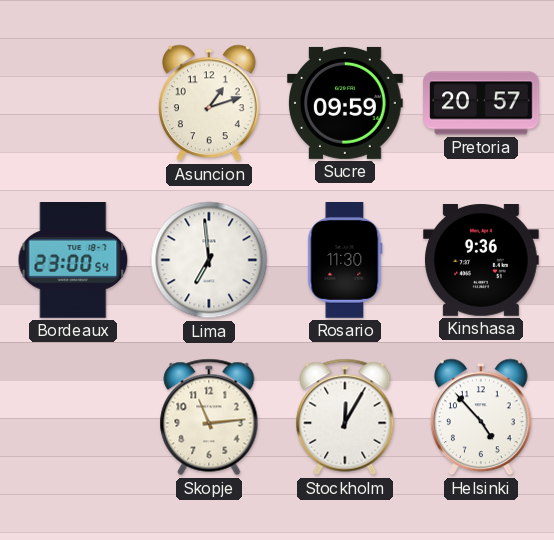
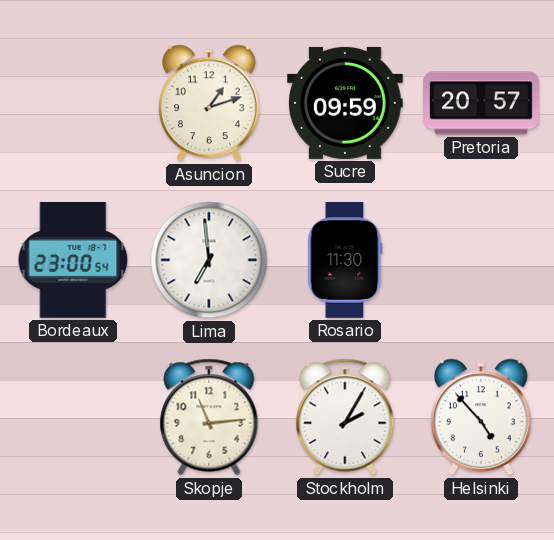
Kinshasa: 9:36 -> none (482, 261)
Stockholm: 12:05 -> 2:05 (345, 417)
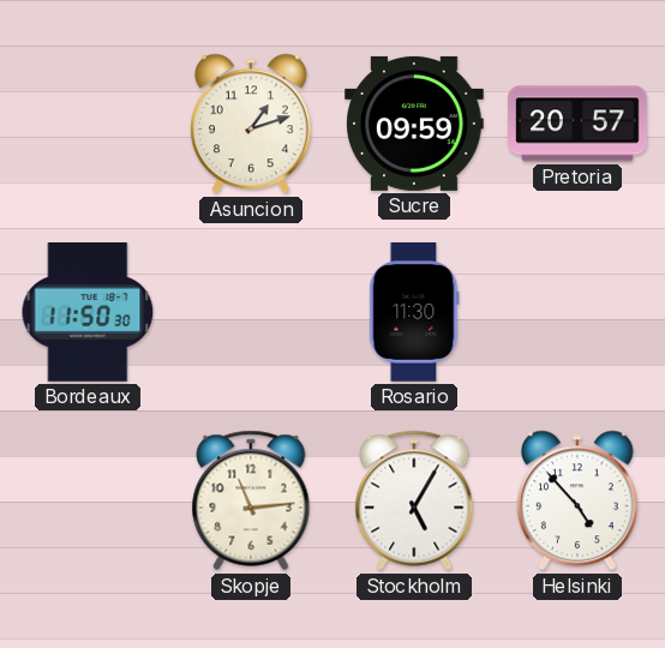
Bordeaux: 23:00 -> 11:50 (88, 313)
Lima: 6:59 -> none (209, 260)
Stockholm: 2:05 -> 5:05 (414, 500)
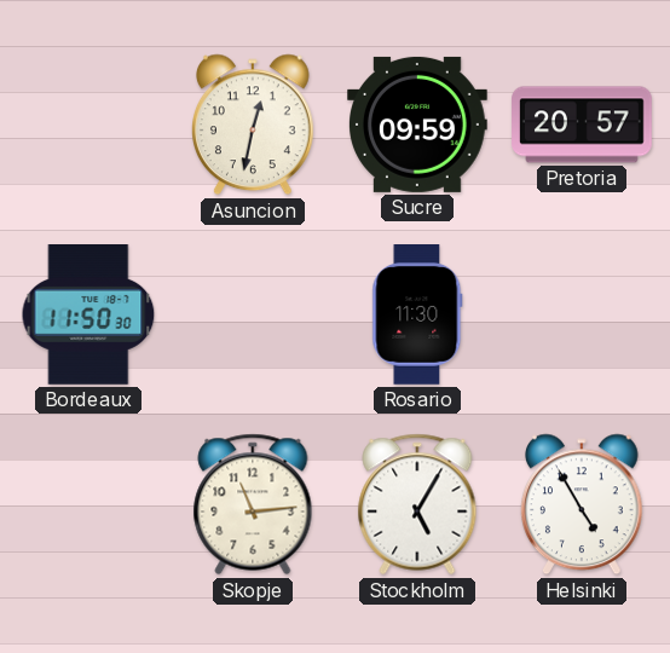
Asuncion: 1:12 -> 12:32 (254, 125)
Helsinki: 4:53 -> 4:55 (583, 504)
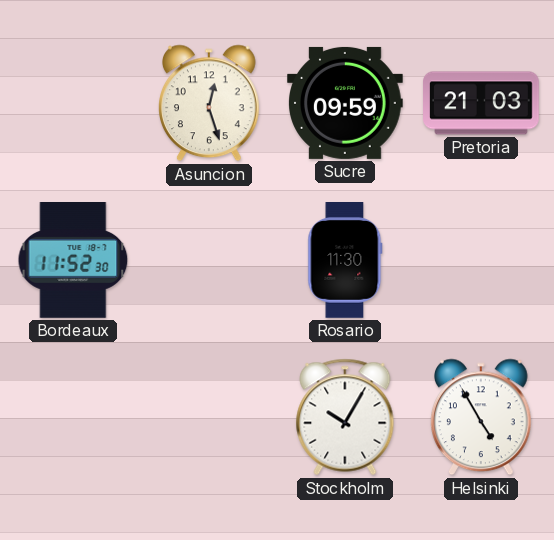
Asuncion: 12:32 -> 12:27 (210, 103)
Pretoria: 20:57 -> 21:03 (481, 103)
Bordeaux: 11:50 -> 11:52 (73, 261)
Skopje: 11:14 -> none (253, 504)
Stockholm: 5:05 -> 10:05 (345, 417)
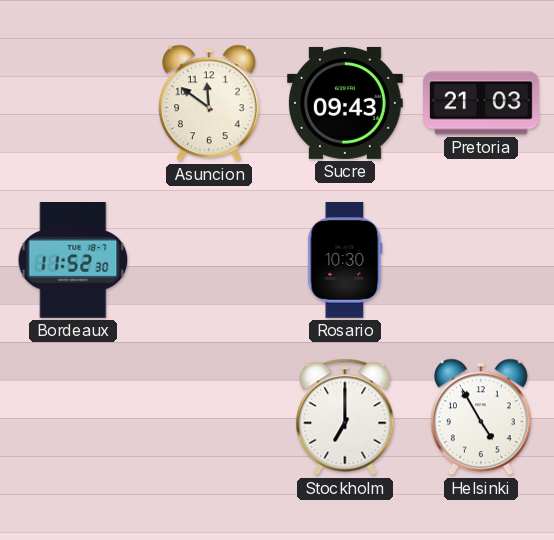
Asuncion: 12:27 -> 11:51 (210, 103)
Sucre: 09:59 -> 09:43 (346, 103)
Rosario: 11:30 -> 10:30 (345, 260)
Stockholm: 10:05 -> 7:00 (345, 417)
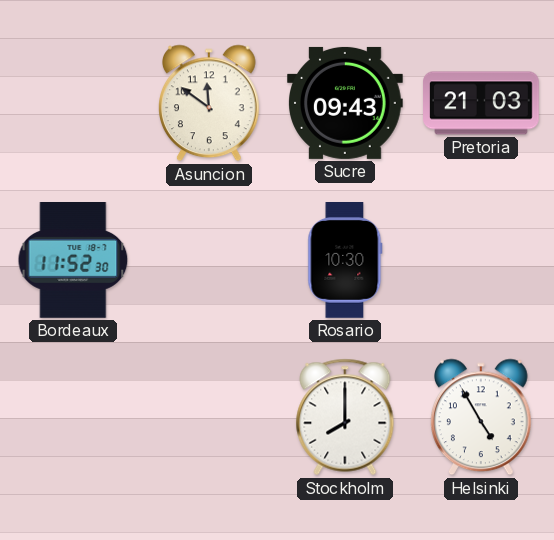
Stockholm: 7:00 -> 8:00 (345, 417)
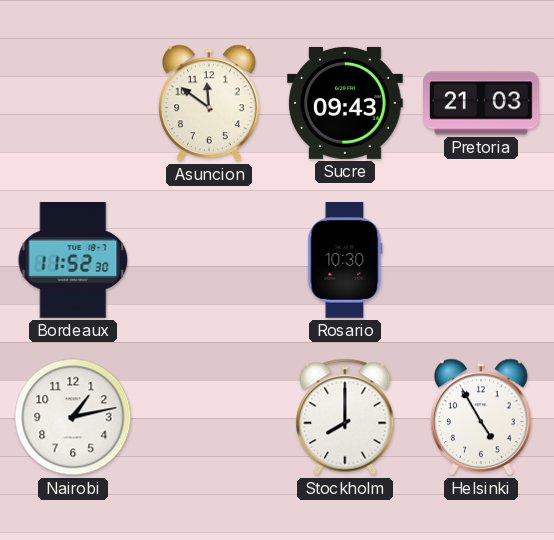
Nairobi: none -> 1:13 (73, 417)
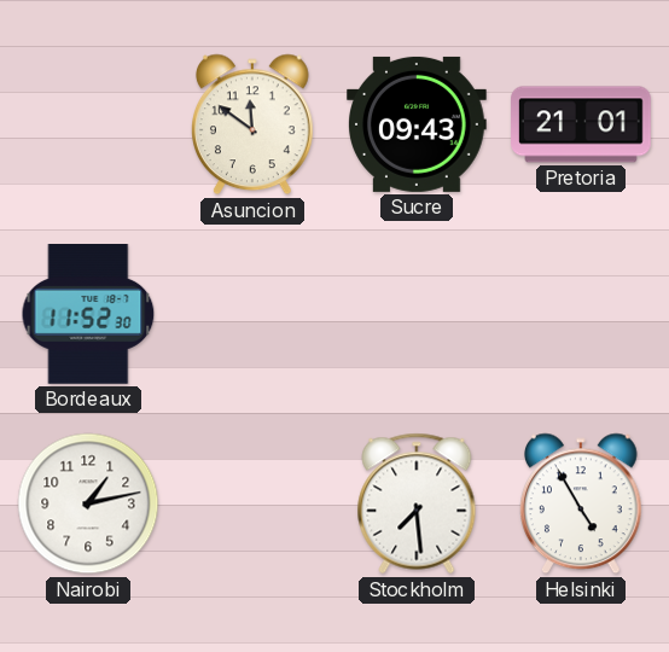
Pretoria: 21:03 -> 21:01 (581, 124)
Rosario: 10:30 -> none (345, 260)
Stockholm: 8:00 -> 7:29 (417, 503)
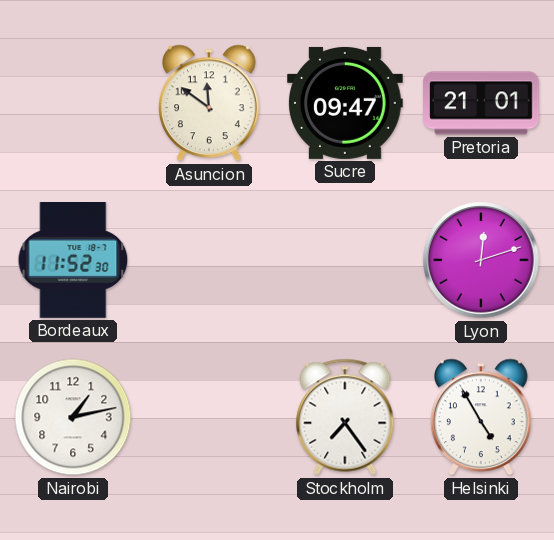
Sucre: 09:43 -> 09:47 (346, 103)
Lyon: none -> 12:12 (481, 260)
Stockholm: 7:29 -> 7:24 (345, 417)
